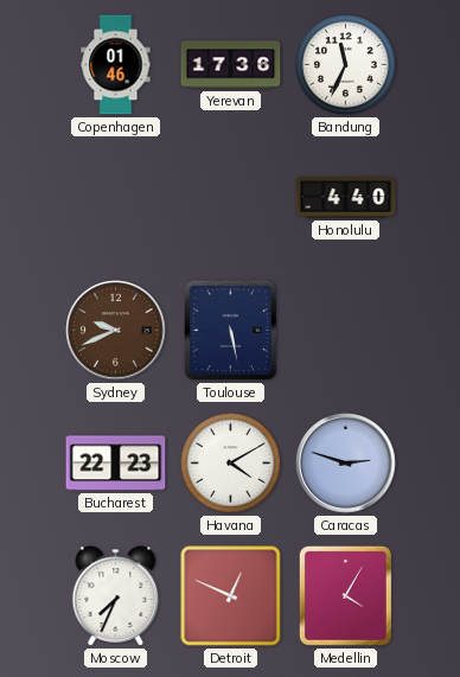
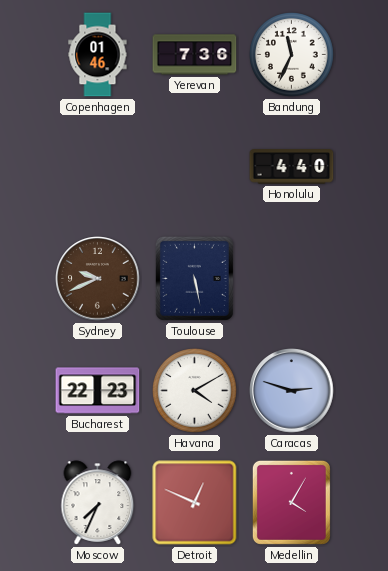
Yerevan: 17:36 -> 7:36 (195, 55)
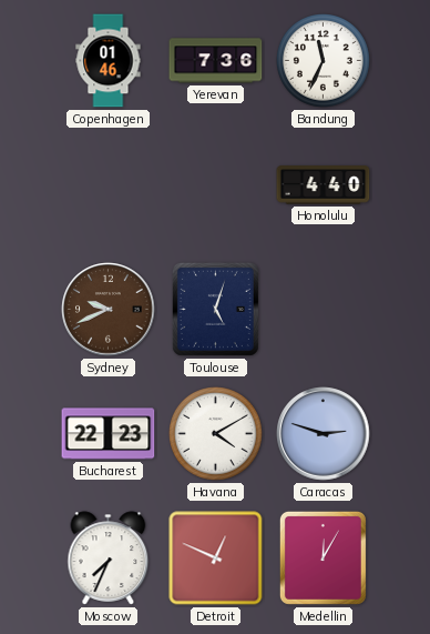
Toulouse: 5:28 -> 5:03 (215, 309)
Medellin: 4:05 -> 12:05 (322, 557)
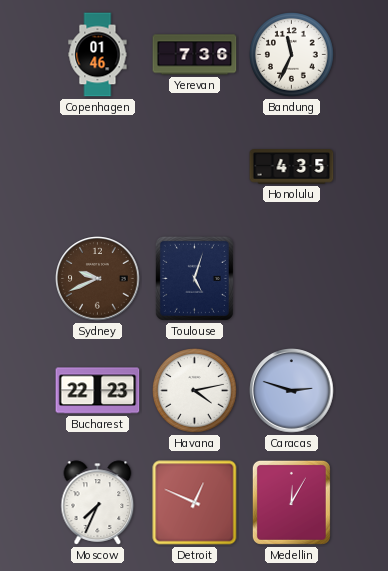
Honolulu: 4:40 -> 4:35 (292, 167)
Havana: 4:10 -> 4:13 (195, 391)
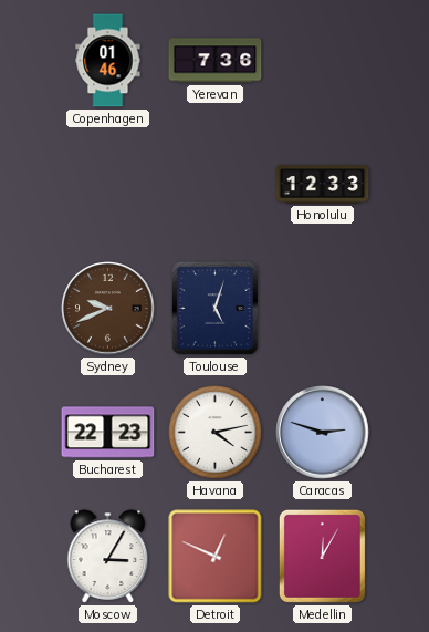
Bandung: 11:34 -> none (292, 55)
Honolulu: 4:35 -> 12:33 (323, 185)
Moscow: 7:34 -> 3:05 (108, 557)
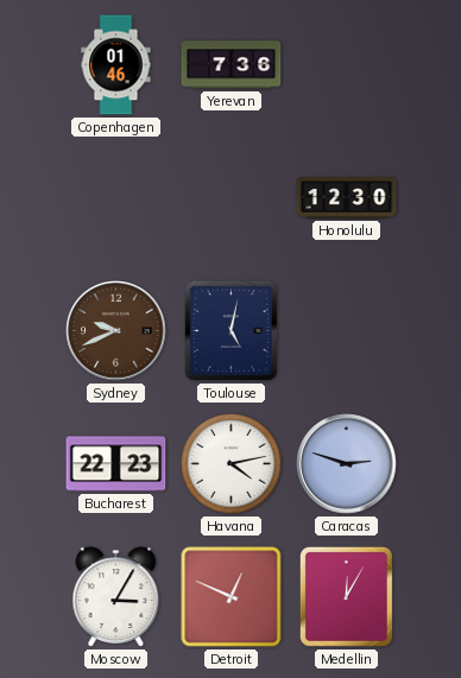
Honolulu: 12:33 -> 12:30 (347, 198)
Toulouse: 5:03 -> 5:02 (230, 330)
